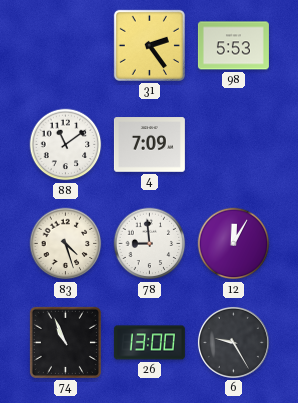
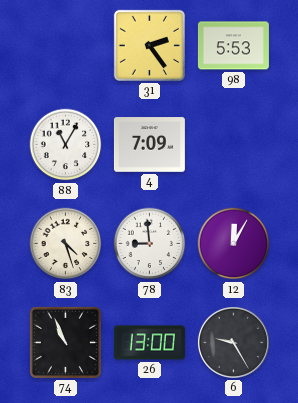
88: 11:09 -> 11:05 (66, 145)
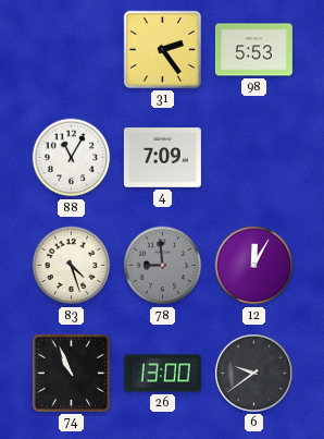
78 dial: white -> grey (163, 266)
6: 9:25 -> 9:39 (253, 373)
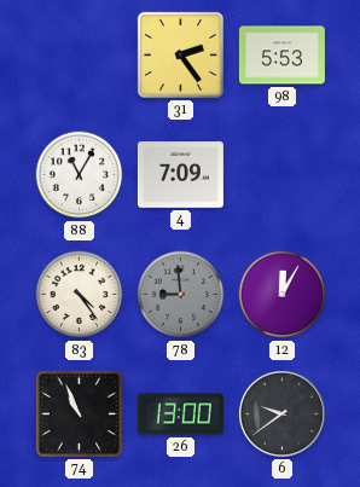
83: 4:27 -> 4:24 (80, 295)
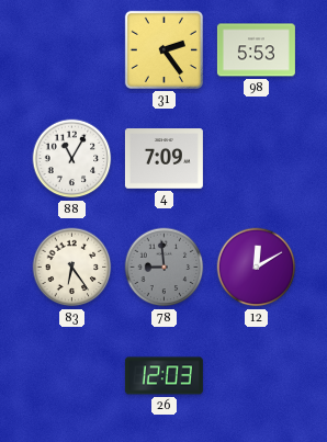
83: 4:24 -> 6:24 (72, 268)
12: 12:05 -> 12:10 (257, 268)
74: 10:56 -> none (79, 413)
26: 13:00 -> 12:03 (163, 376)
6: 9:39 -> none (281, 413)
